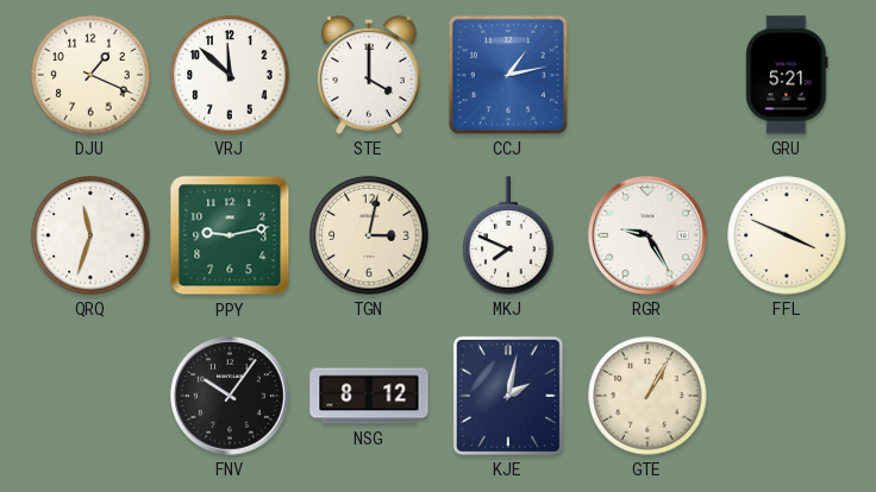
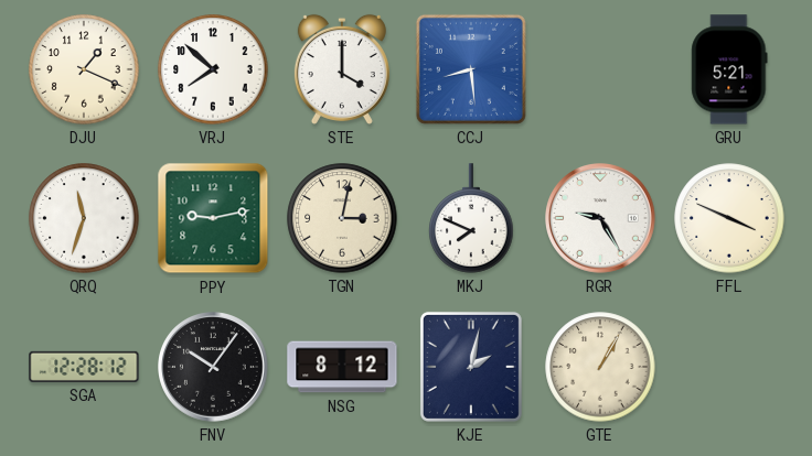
VRJ: 11:52 -> 7:52 (213, 69)
CCJ: 1:13 -> 8:29 (471, 69)
SGA: none -> 12:28 (84, 367)
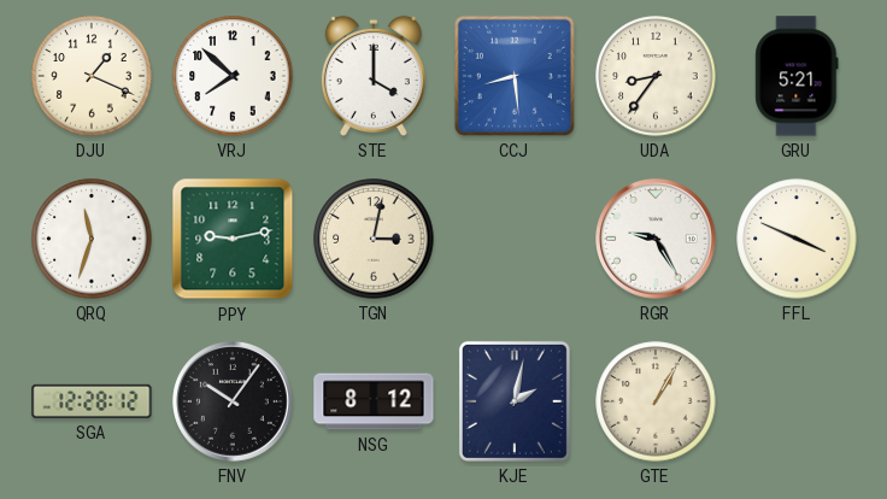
UDA: none -> 8:36 (656, 76)
MKJ: 7:49 -> none (471, 218)
